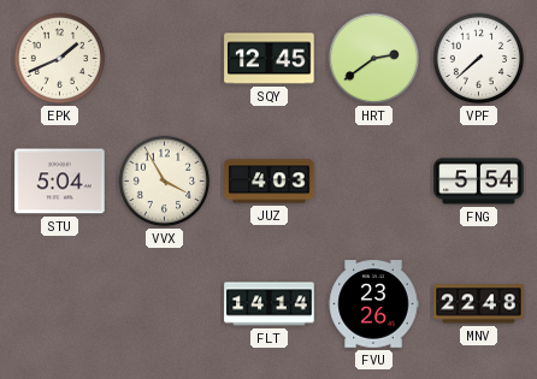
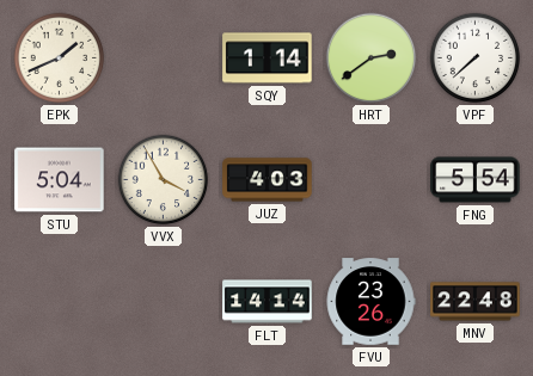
SQY: 12:45 -> 1:14 (268, 58)
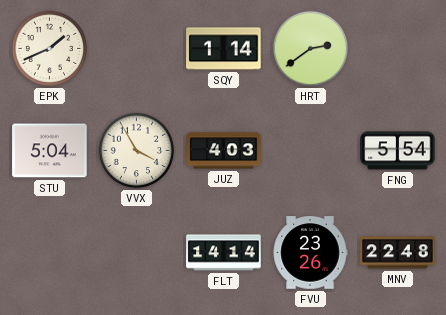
VPF: 7:38 -> none (476, 58)
